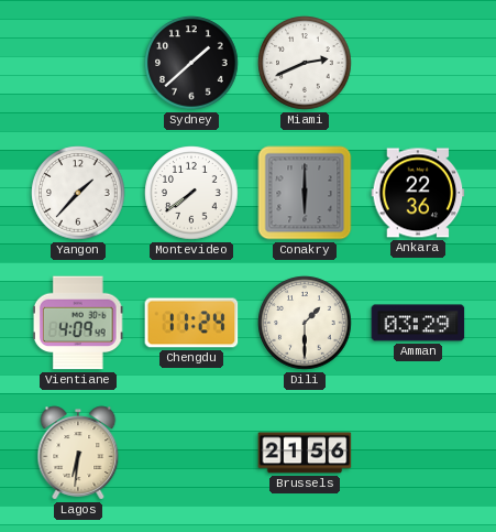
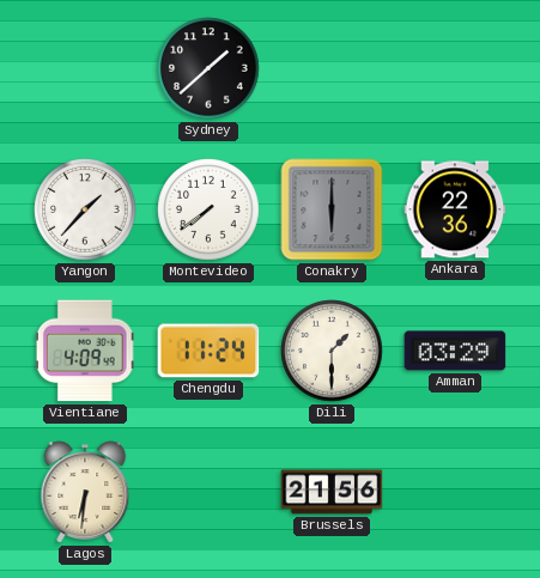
Miami: 2:41 -> none (305, 63)
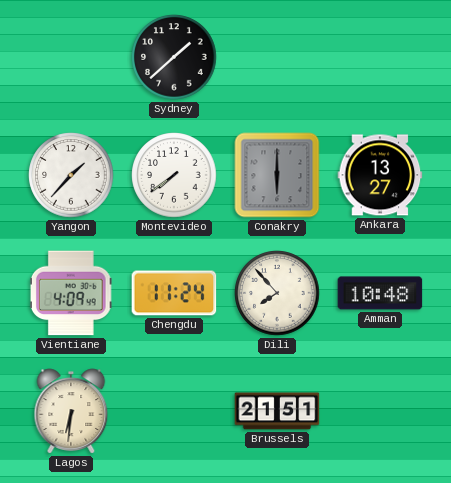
Ankara: 22:36 -> 13:27 (380, 175)
Dili: 1:30 -> 7:53 (277, 293)
Amman: 03:29 -> 10:48 (380, 293)
Brussels: 21:56 -> 21:51 (277, 411)
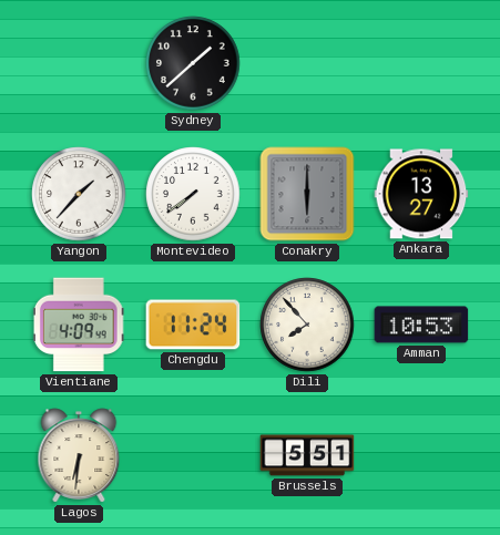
Amman: 10:48 -> 10:53 (421, 325)
Brussels: 21:51 -> 5:51 (307, 455)
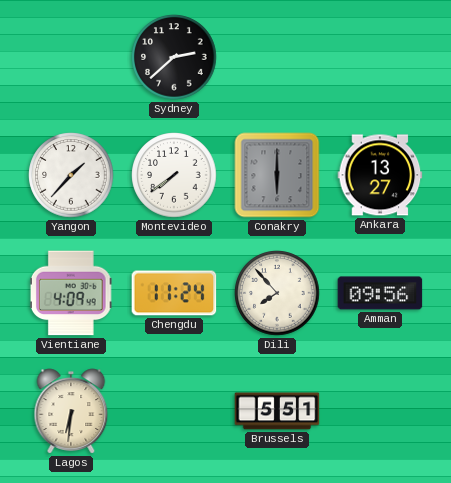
Sydney: 1:38 -> 2:38 (174, 57)
Amman: 10:53 -> 09:56 (380, 293)
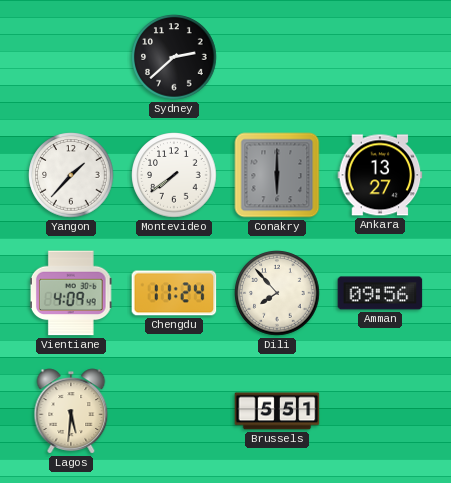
Lagos: 6:31 -> 5:31 (71, 411)
